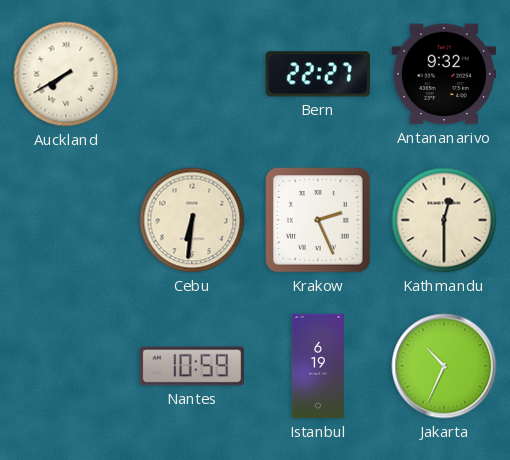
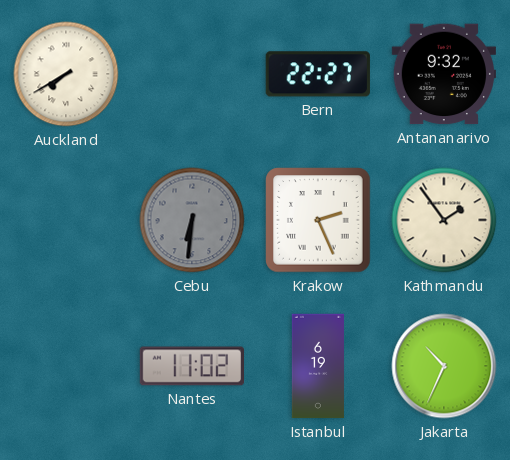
Cebu dial: cream -> grey (192, 220)
Kathmandu: 12:30 -> 1:54 (444, 220)
Nantes: 10:59 -> 11:02 (191, 366)
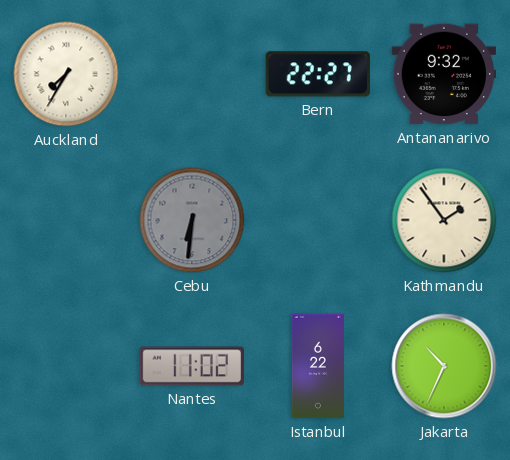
Auckland: 7:40 -> 7:35 (66, 74)
Krakow: 2:26 -> none (318, 220)
Istanbul: 6:19 -> 6:22 (318, 366)
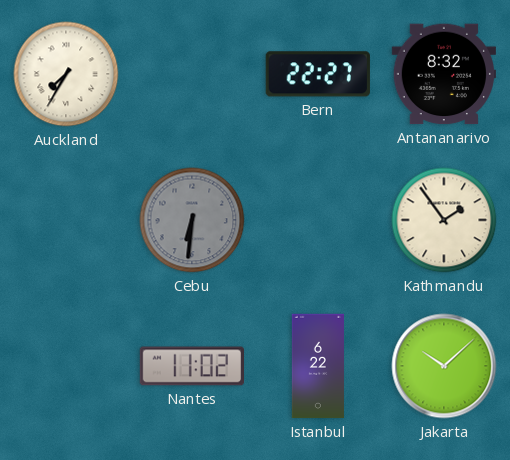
Antananarivo: 9:32 -> 8:32 (443, 74)
Jakarta: 10:34 -> 10:08 (444, 366)
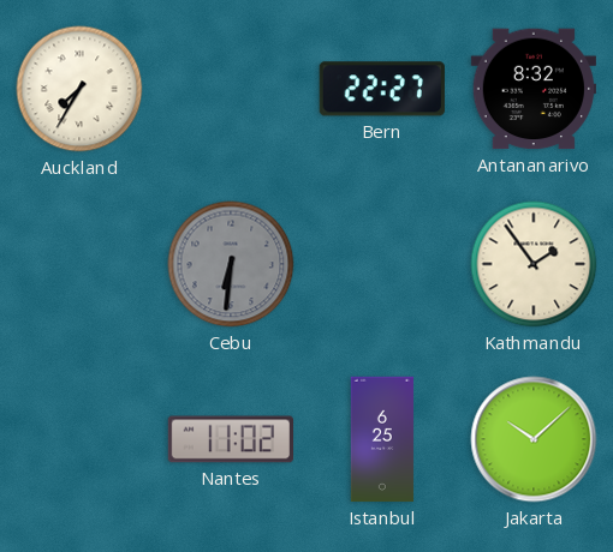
Istanbul: 6:22 -> 6:25 (382, 439)
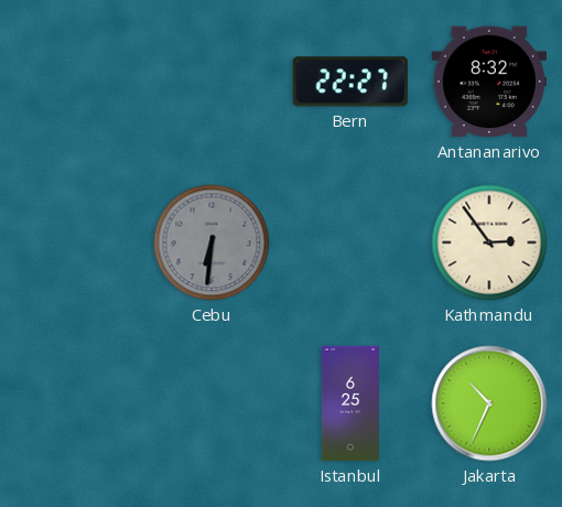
Auckland: 7:35 -> none (79, 89)
Kathmandu: 1:54 -> 2:54 (489, 242)
Nantes: 11:02 -> none (230, 439)
Jakarta: 10:08 -> 10:34 (489, 403)
